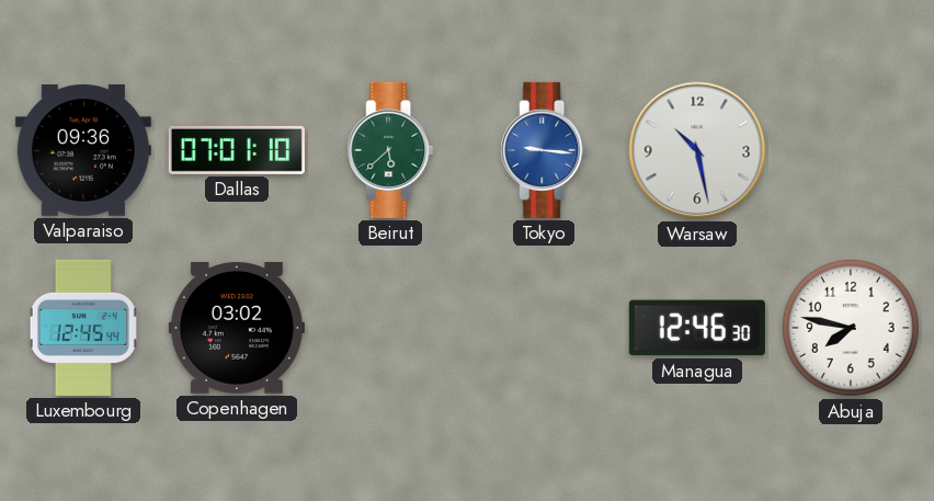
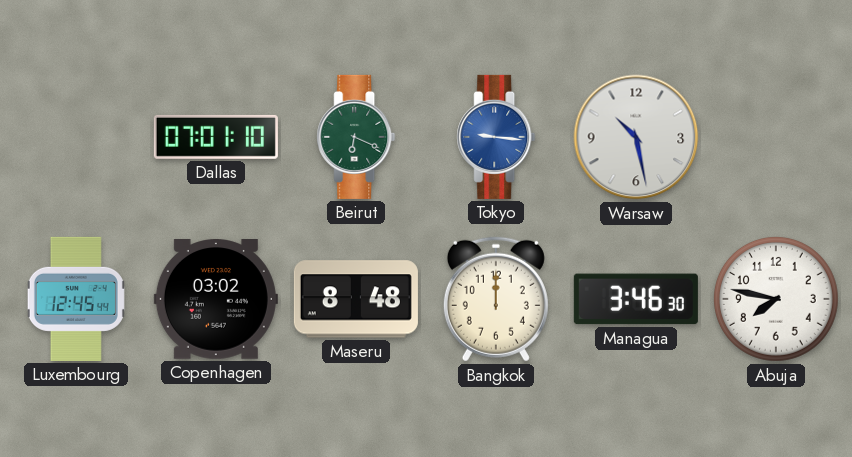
Valparaiso: 09:36 -> none (83, 150)
Beirut: 5:38 -> 6:19 (356, 137)
Maseru: none -> 8:48 (356, 299)
Bangkok: none -> 12:00 (496, 299)
Managua: 12:46 -> 3:46 (636, 299)
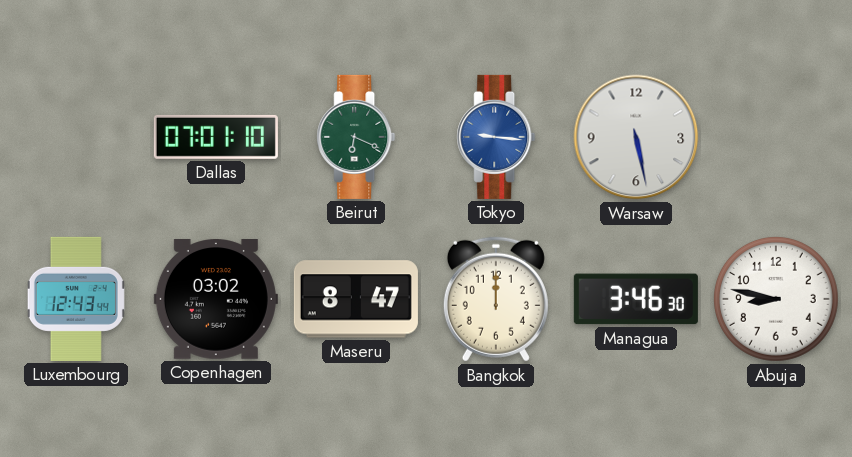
Warsaw: 10:28 -> 5:28 (636, 137)
Luxembourg: 12:45 -> 12:43 (76, 299)
Maseru: 8:48 -> 8:47 (356, 299)
Abuja: 7:47 -> 8:47 (776, 299)
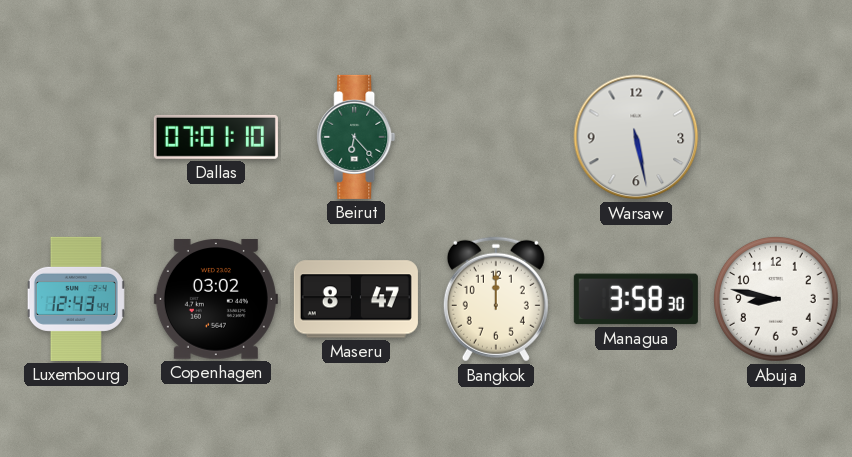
Beirut: 6:19 -> 6:23 (356, 137)
Tokyo: 9:16 -> none (496, 137)
Managua: 3:46 -> 3:58 (636, 299)
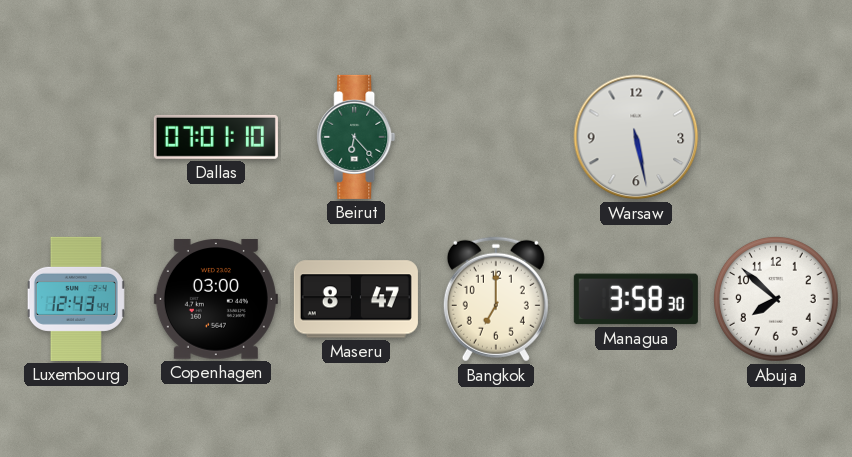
Copenhagen: 03:02 -> 03:00 (216, 300)
Bangkok: 12:00 -> 7:00 (496, 299)
Abuja: 8:47 -> 7:52 (776, 299)
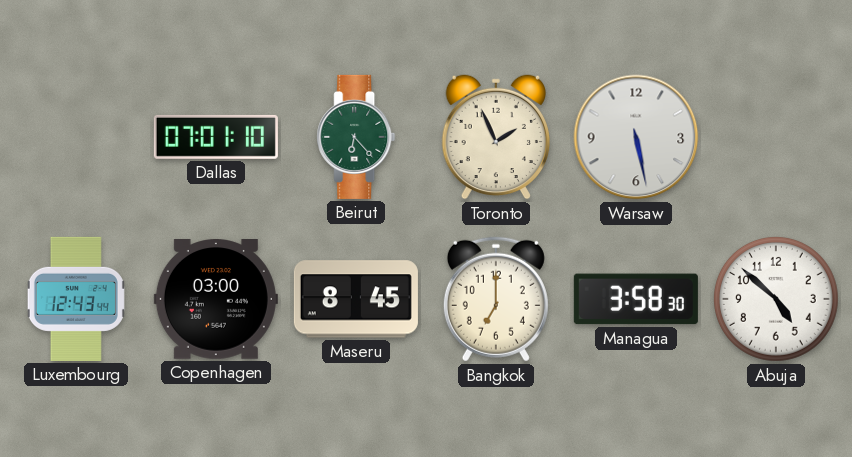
Toronto: none -> 1:56 (495, 137)
Maseru: 8:47 -> 8:45 (356, 299)
Abuja: 7:52 -> 4:52 (776, 299)
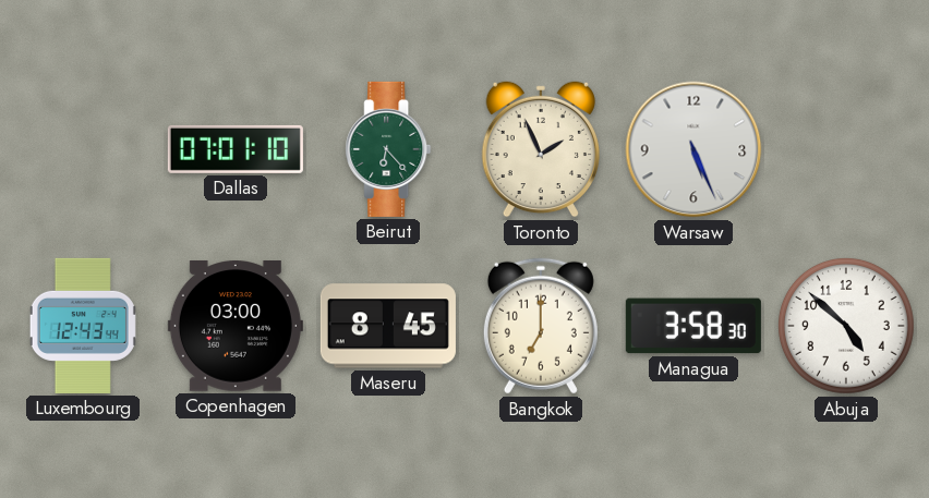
Warsaw: 5:28 -> 5:26 (693, 149)
